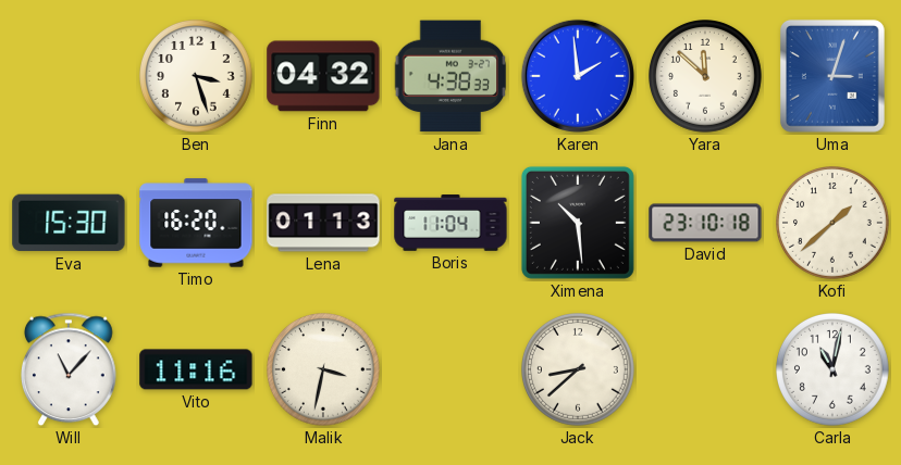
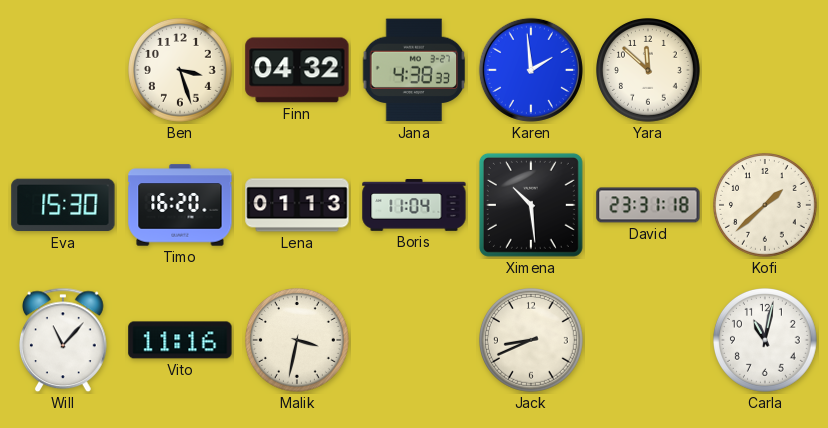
Uma: 3:03 -> none (832, 77)
David: 23:10 -> 23:31 (648, 205)
Jack: 8:38 -> 8:41 (532, 341)
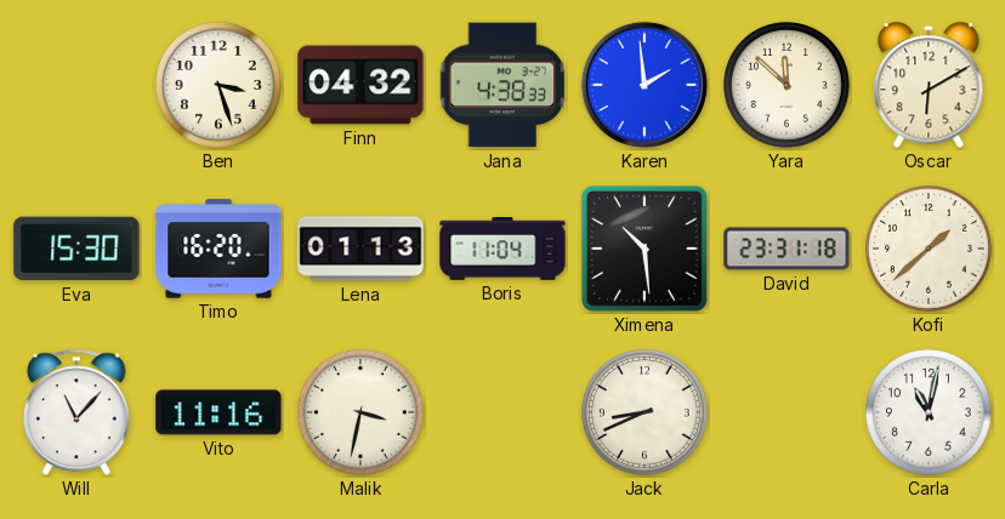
Oscar: none -> 6:10 (929, 86)
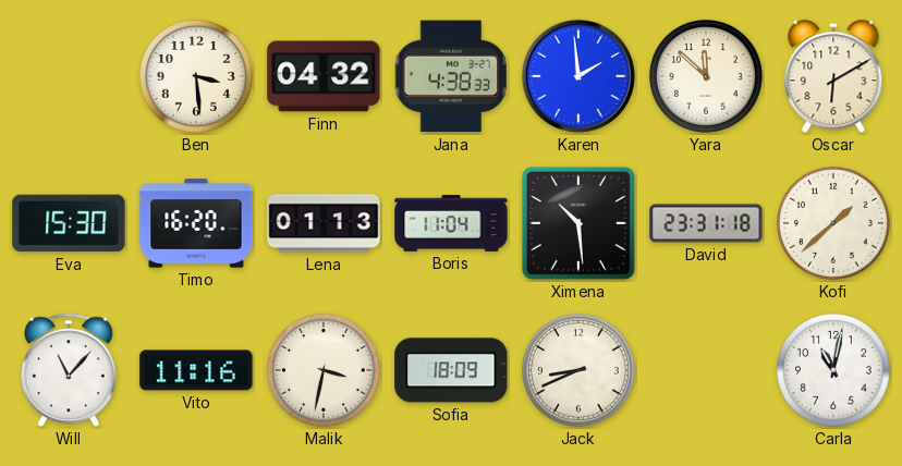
Ben: 3:27 -> 3:29 (197, 77)
Sofia: none -> 18:09 (451, 370)
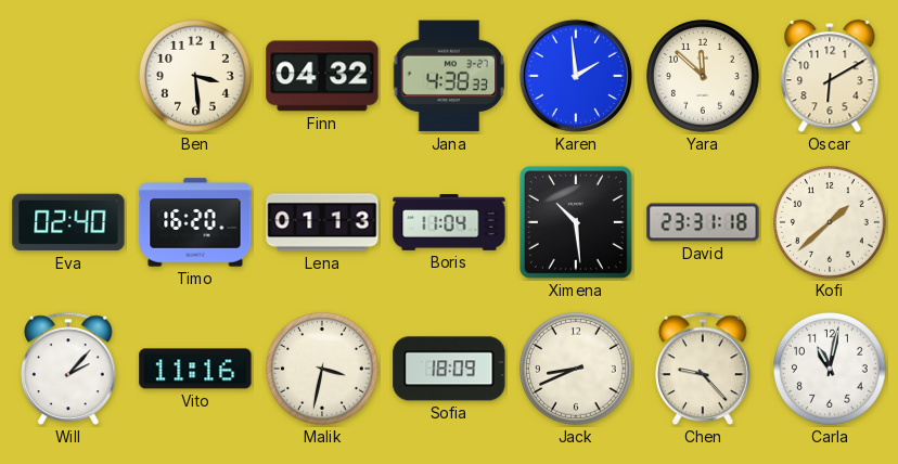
Eva: 15:30 -> 02:40 (68, 222)
Will: 11:07 -> 2:07 (69, 369)
Chen: none -> 9:23 (704, 369)
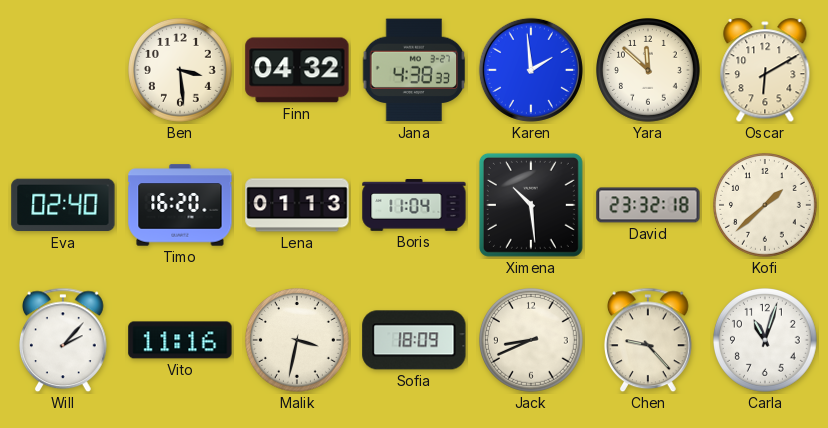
David: 23:31 -> 23:32 (648, 205)
Carla: 11:02 -> 11:03 (766, 341)
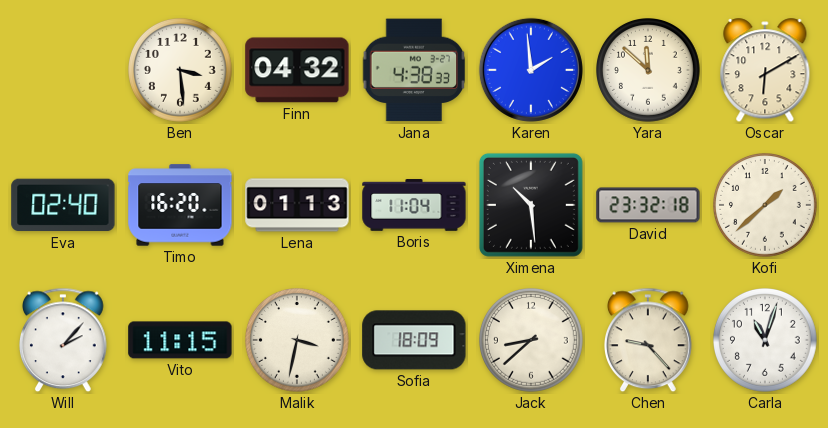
Vito: 11:16 -> 11:15 (180, 340)
Jack: 8:41 -> 8:38 (532, 341)
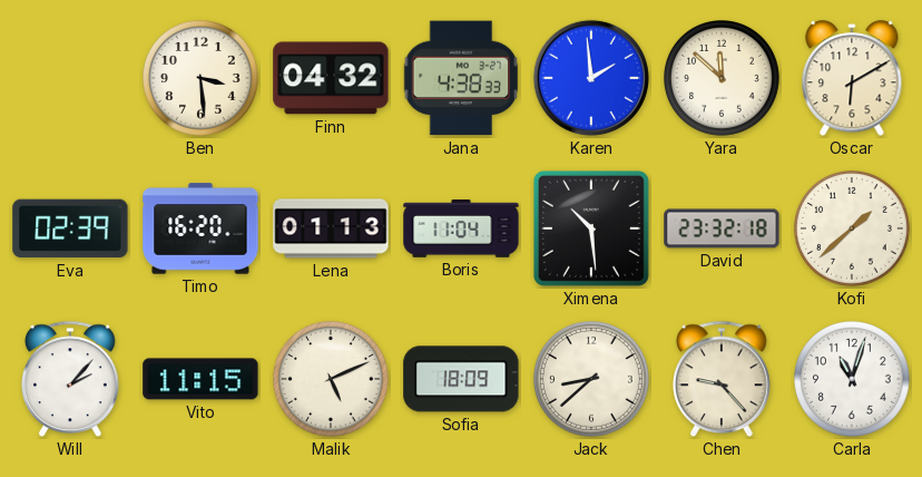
Eva: 02:40 -> 02:39 (70, 228)
Malik: 3:32 -> 5:11 (332, 380)
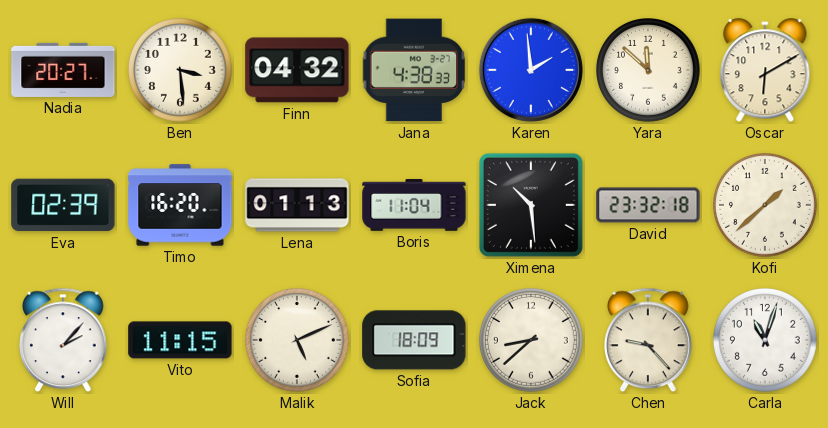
Nadia: none -> 20:27 (63, 70)
